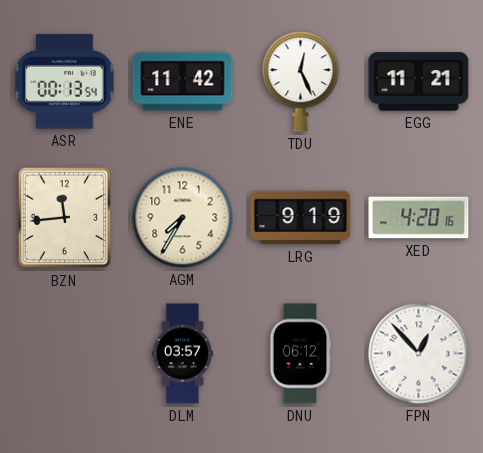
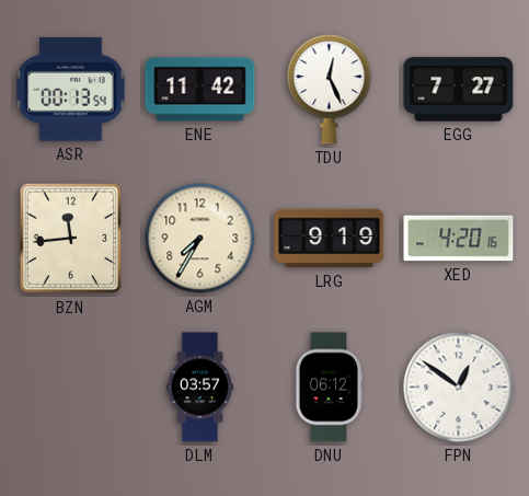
EGG: 11:21 -> 7:27 (459, 90)
FPN: 12:53 -> 12:51 (459, 388)
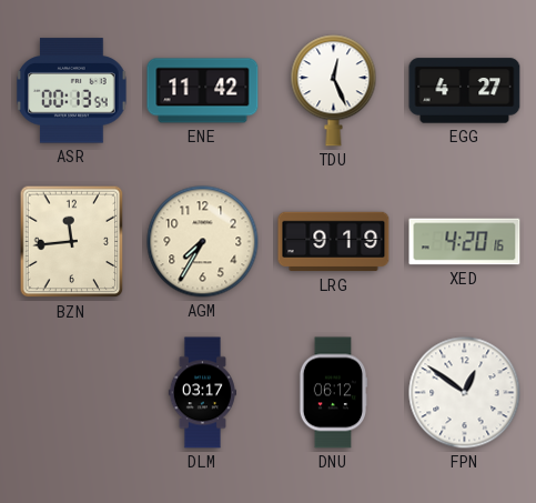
EGG: 7:27 -> 4:27 (465, 91)
DLM: 03:57 -> 03:17 (202, 393)
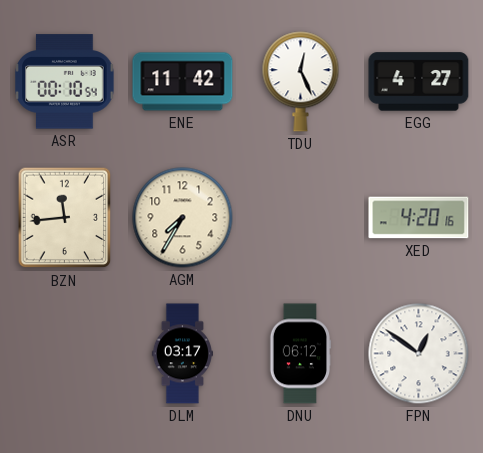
ASR: 00:13 -> 00:10 (65, 82)
LRG: 9:19 -> none (334, 242)
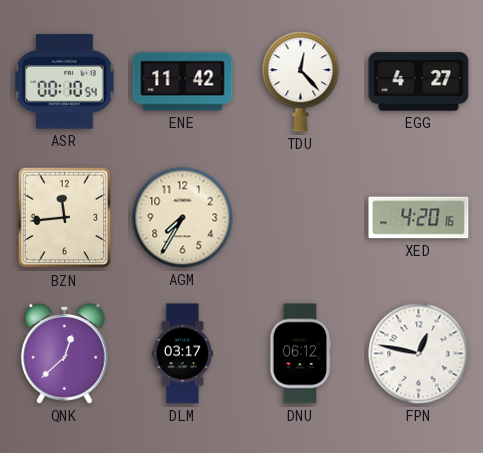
TDU: 12:26 -> 12:23 (301, 82)
QNK: none -> 12:38 (64, 354)
FPN: 12:51 -> 12:47 (419, 354)
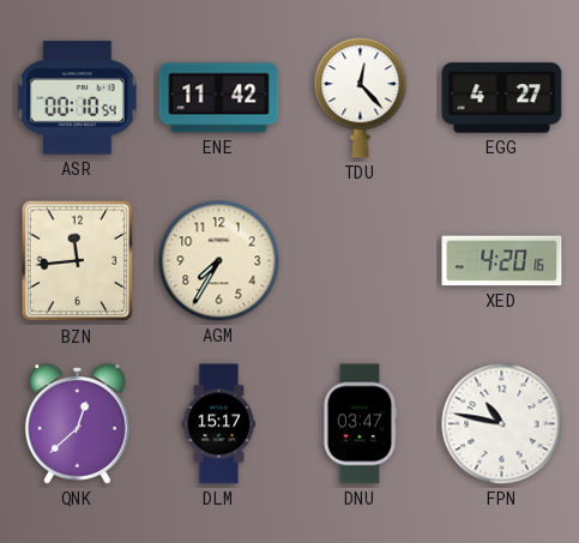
DLM: 03:17 -> 15:17 (218, 424)
DNU: 06:12 -> 03:47 (360, 424)
FPN: 12:47 -> 10:47 (502, 424)
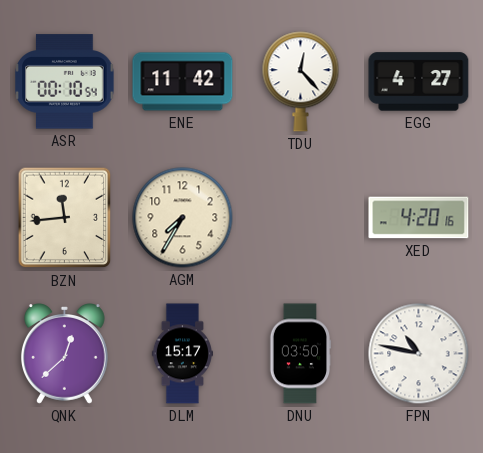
DNU: 03:47 -> 03:50 (300, 354)
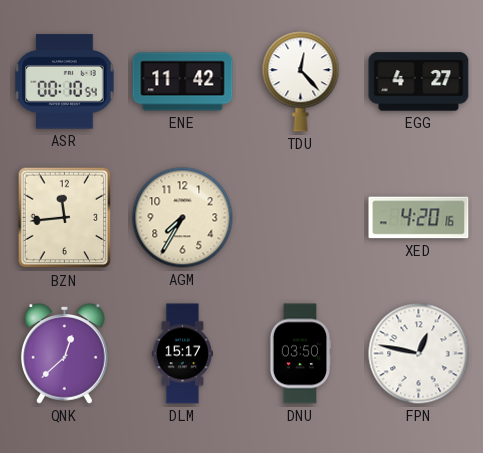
FPN: 10:47 -> 12:47 (419, 354)
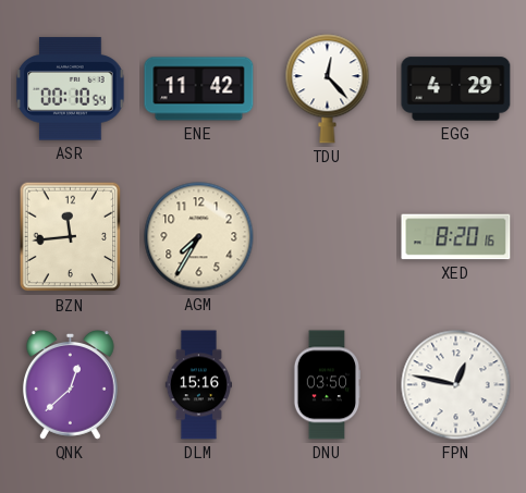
EGG: 4:27 -> 4:29 (456, 89)
XED: 4:20 -> 8:20 (456, 237)
DLM: 15:17 -> 15:16 (198, 385)
